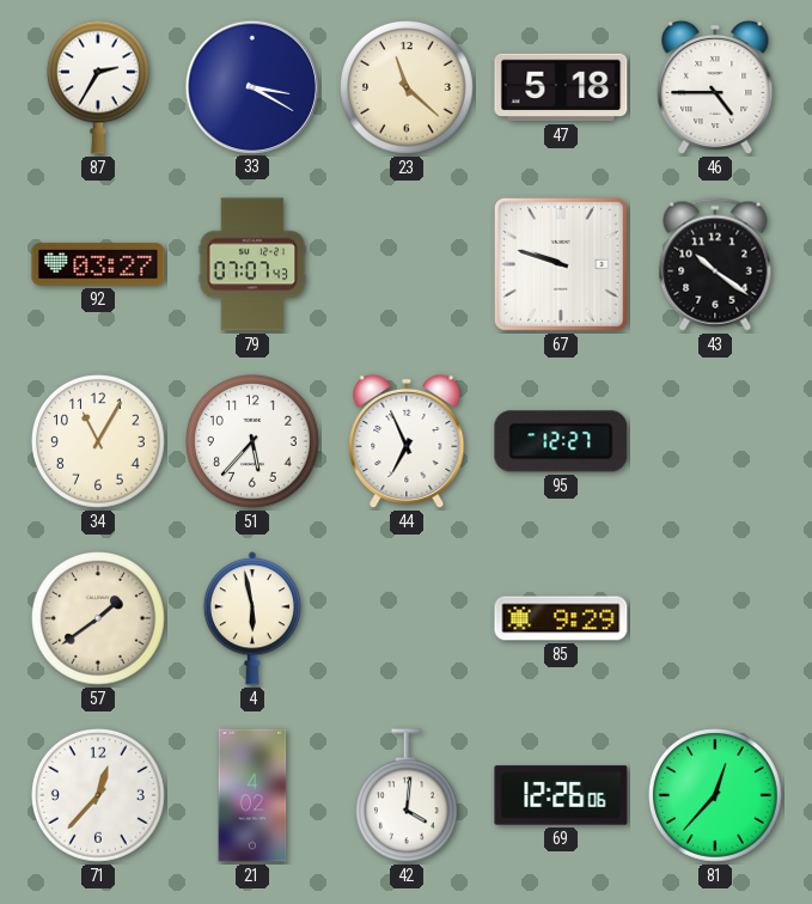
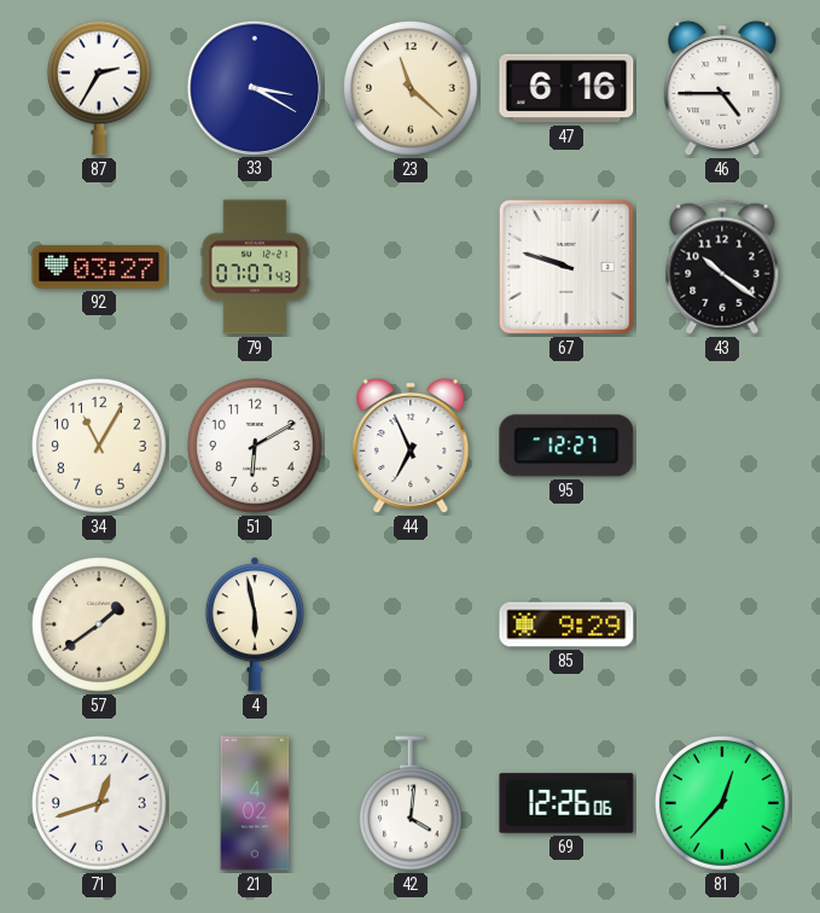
47: 5:18 -> 6:16 (566, 88)
51: 5:37 -> 6:10 (256, 447)
71: 12:37 -> 12:42 (100, 804)
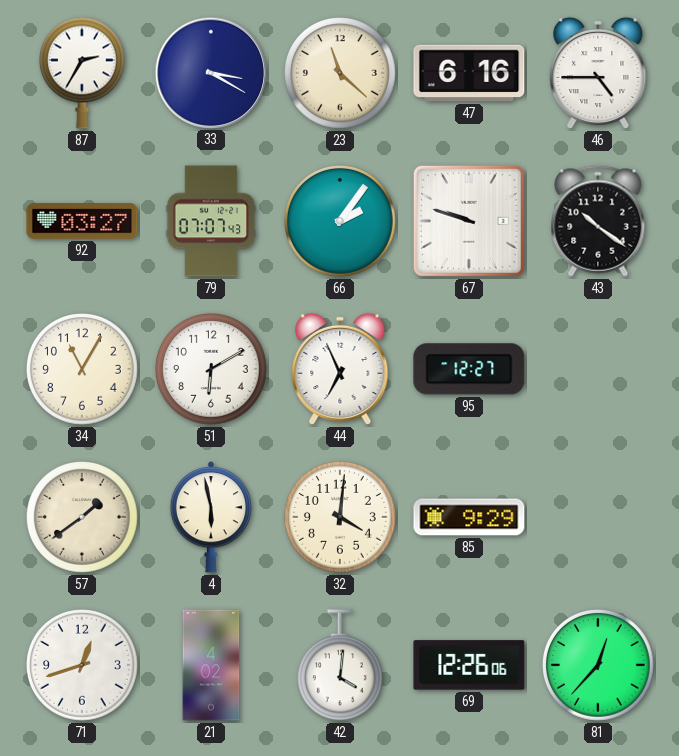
66: none -> 2:06 (341, 222)
32: none -> 4:01 (341, 518)
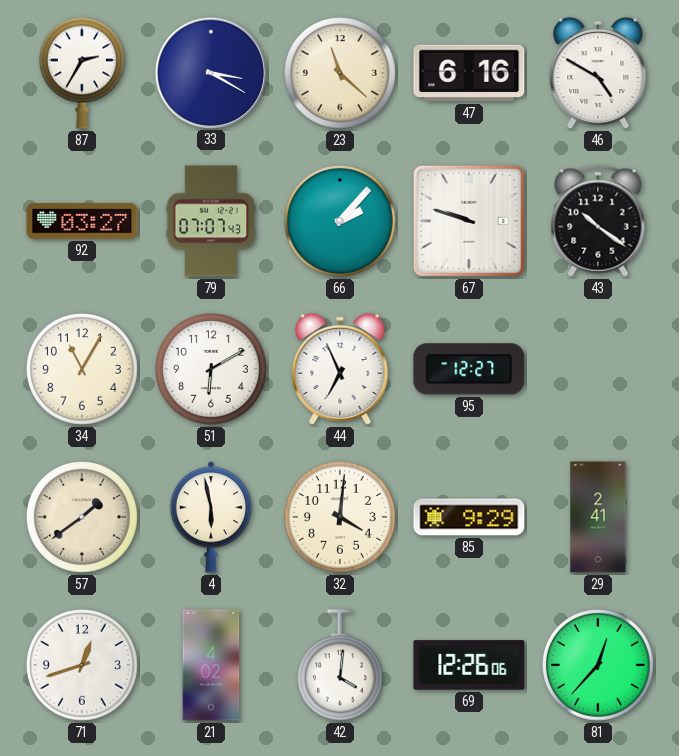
46: 4:45 -> 4:50 (598, 73)
66: 2:06 -> 2:07 (341, 222)
29: none -> 2:41 (598, 517)
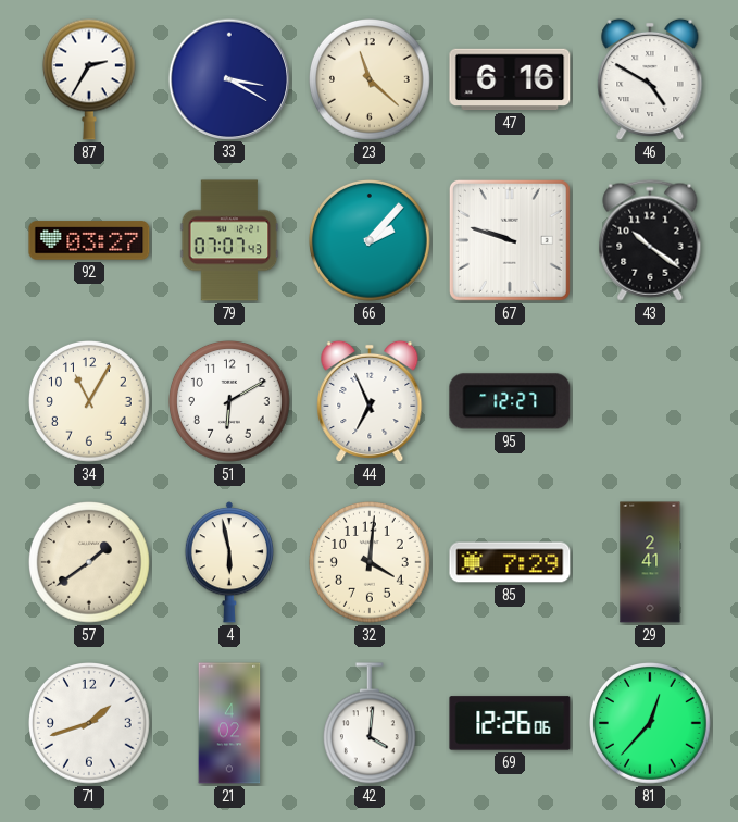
85: 9:29 -> 7:29 (510, 562)
71: 12:42 -> 1:42 (90, 724)
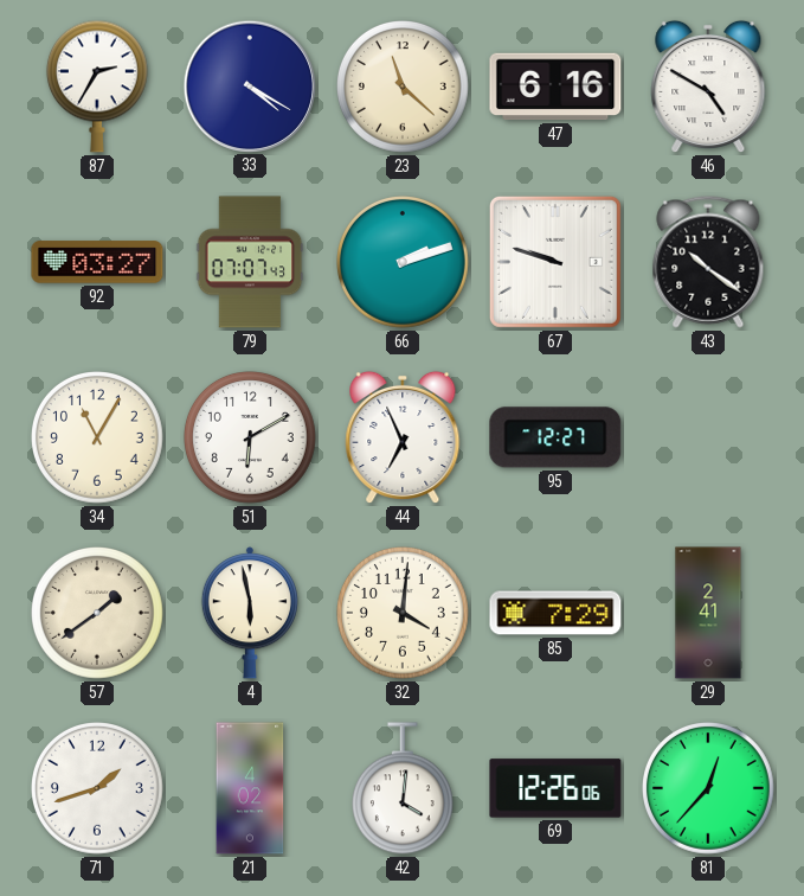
33: 3:20 -> 4:20 (249, 85)
66: 2:07 -> 2:12 (404, 263)
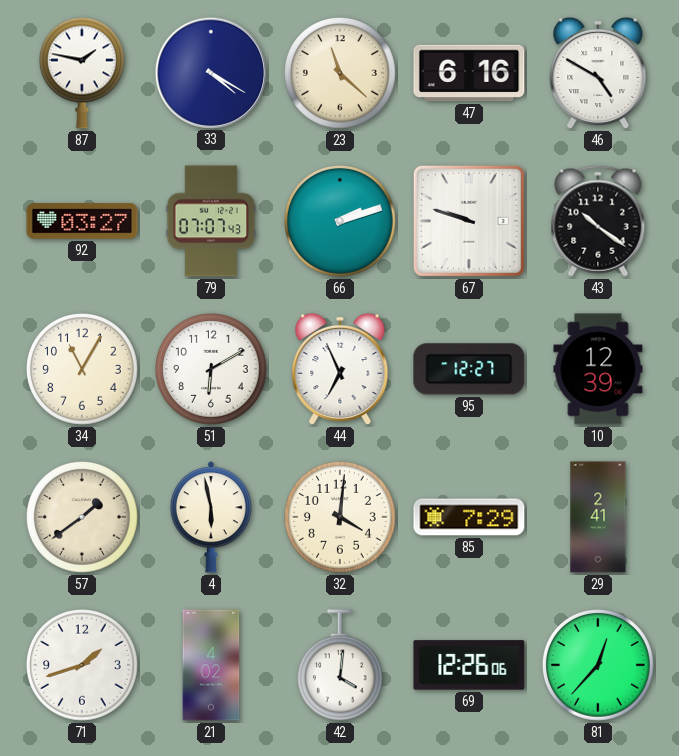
87: 2:35 -> 1:47 (82, 73)
10: none -> 12:39 (598, 369)
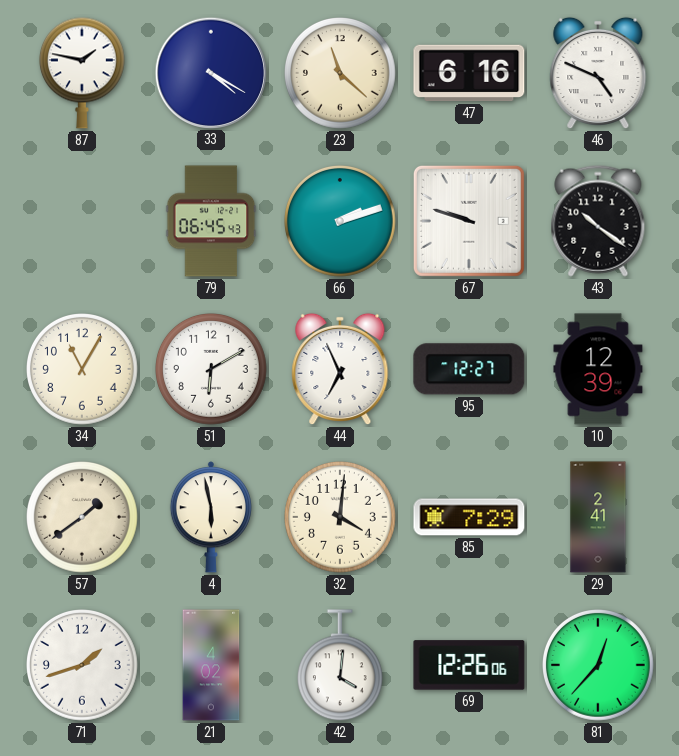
46: 4:50 -> 4:49 (598, 73)
92: 03:27 -> none (82, 221)
79: 07:07 -> 06:45 (211, 221)
